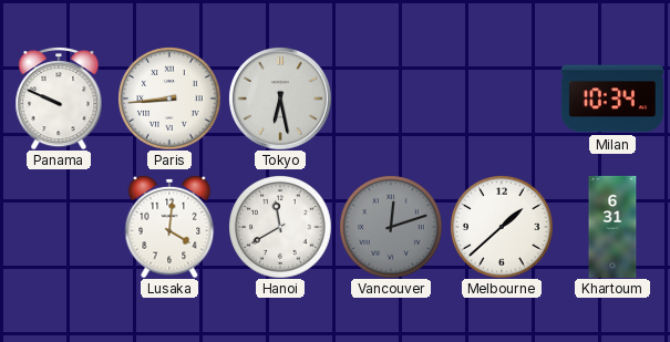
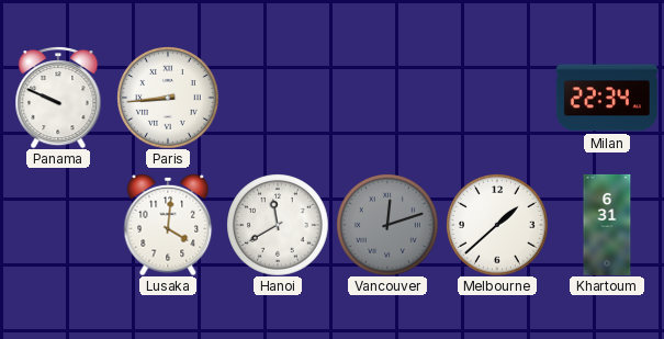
Tokyo: 6:28 -> none (280, 99)
Milan: 10:34 -> 22:34 (607, 98)
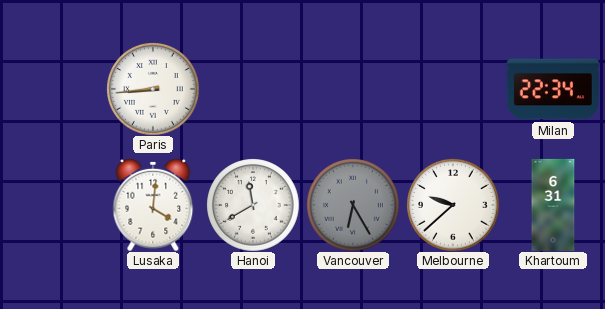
Panama: 9:49 -> none (58, 98)
Vancouver: 12:12 -> 6:25 (353, 205)
Melbourne: 1:38 -> 9:38 (453, 205)
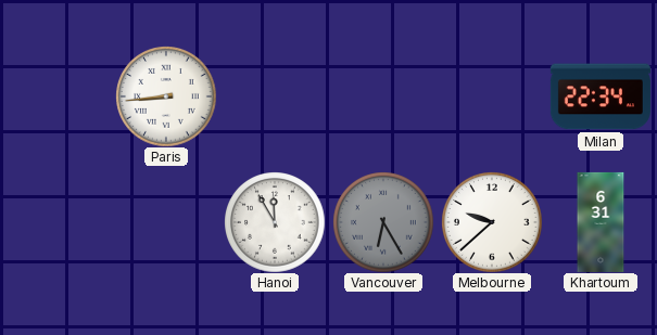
Lusaka: 4:01 -> none (153, 205)
Hanoi: 11:40 -> 11:55 (275, 222)
